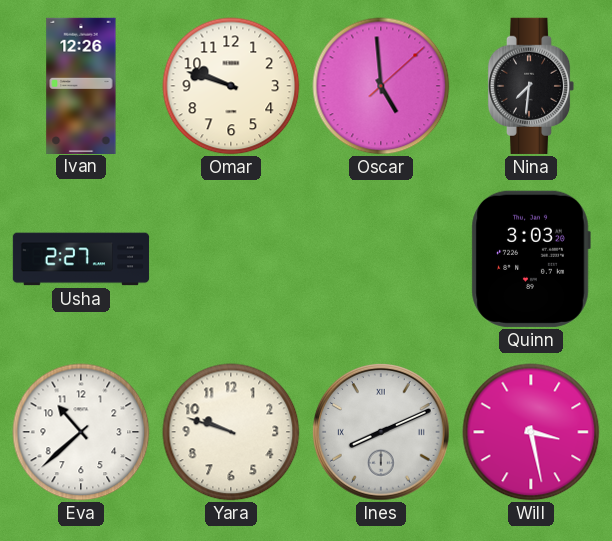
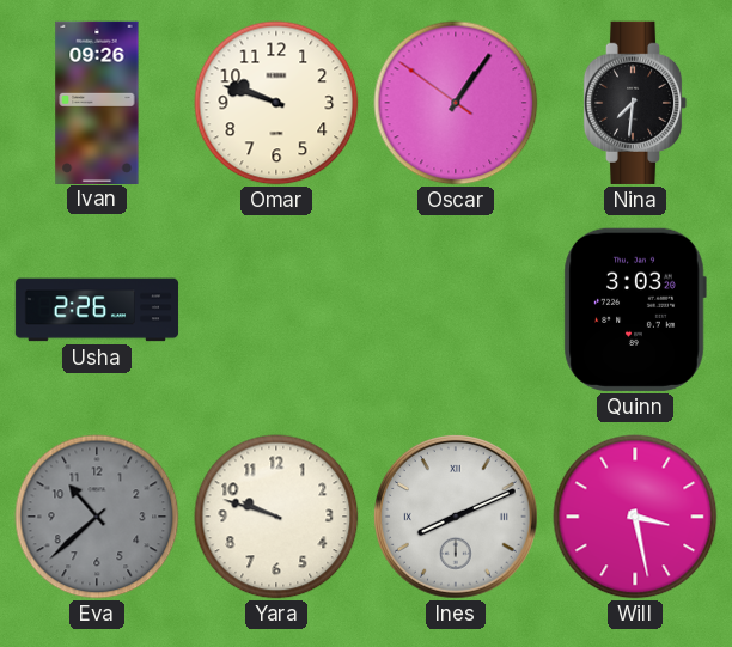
Ivan: 12:26 -> 09:26 (97, 102)
Oscar: 4:59 -> 1:05 (456, 103)
Usha: 2:27 -> 2:26 (97, 310)
Eva dial: white -> grey (97, 517)
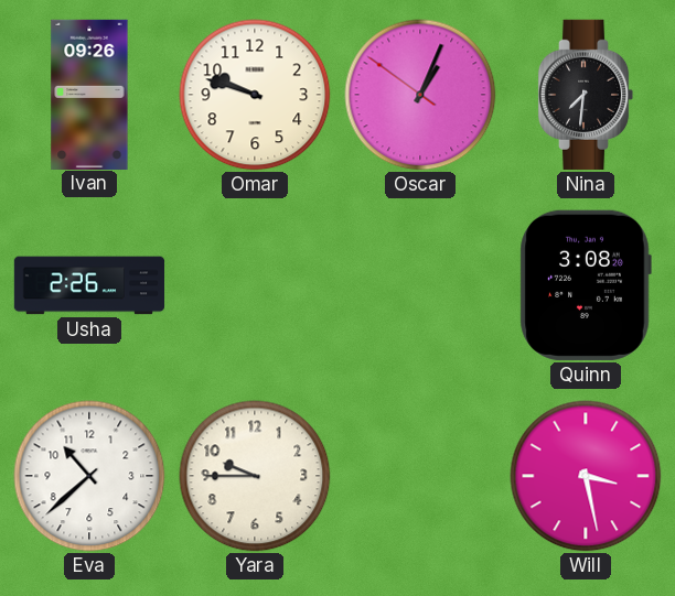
Oscar: 1:05 -> 1:03 (420, 95)
Quinn: 3:03 -> 3:08 (586, 285)
Eva dial: grey -> white (89, 476)
Yara: 9:48 -> 9:45 (255, 476)
Ines: 8:11 -> none (456, 517)
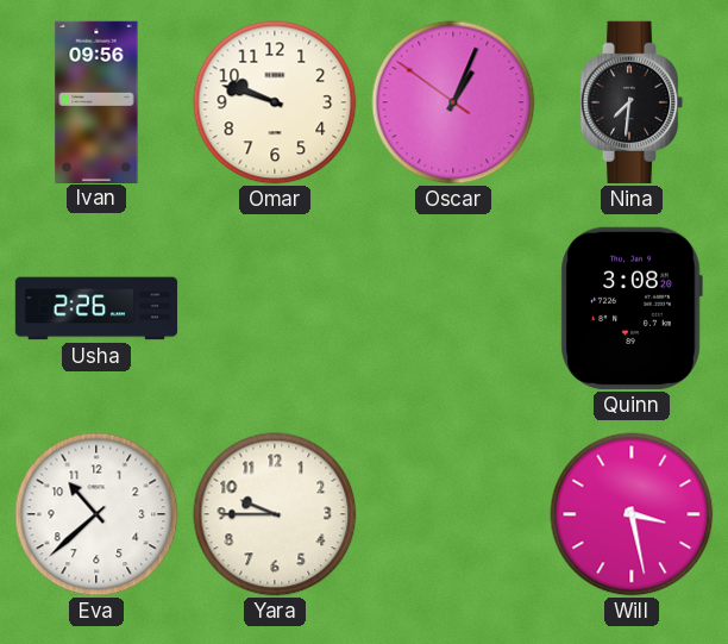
Ivan: 09:26 -> 09:56 (96, 101)
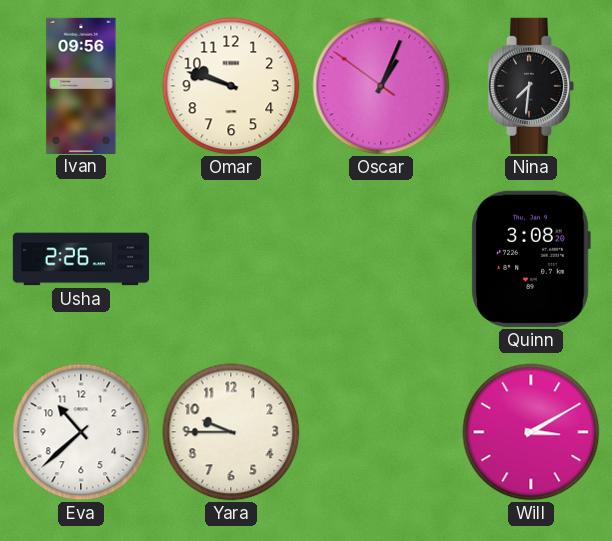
Will: 3:28 -> 3:10 (531, 432)
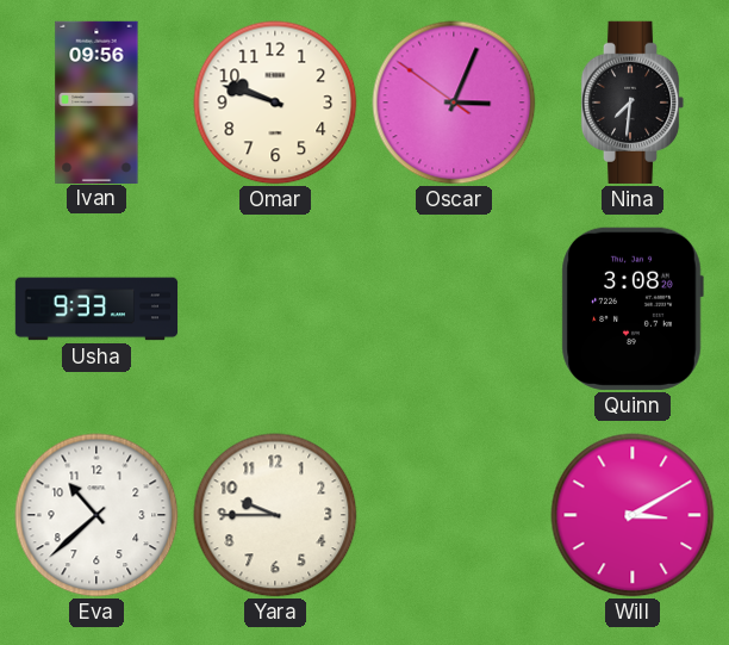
Oscar: 1:03 -> 3:03 (454, 103)
Usha: 2:26 -> 9:33 (96, 309)
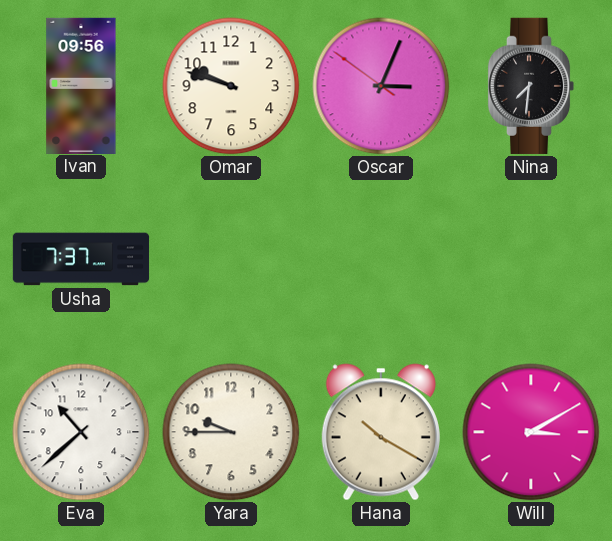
Usha: 9:33 -> 7:37 (81, 259)
Quinn: 3:08 -> none (633, 309)
Hana: none -> 10:20 (381, 432)
